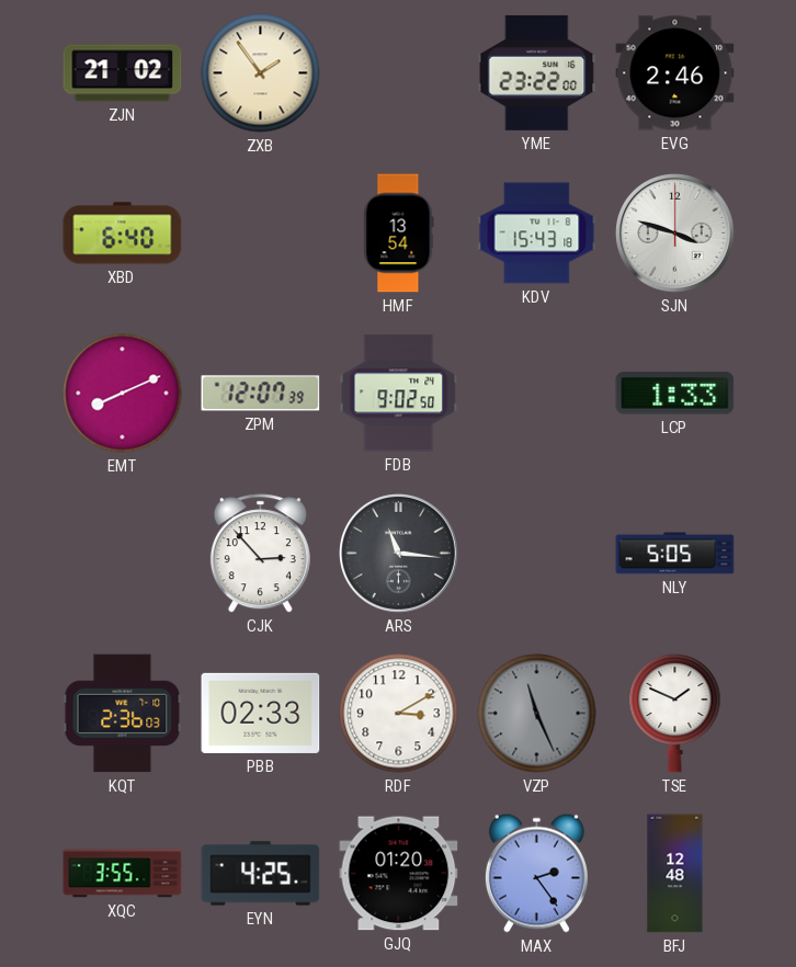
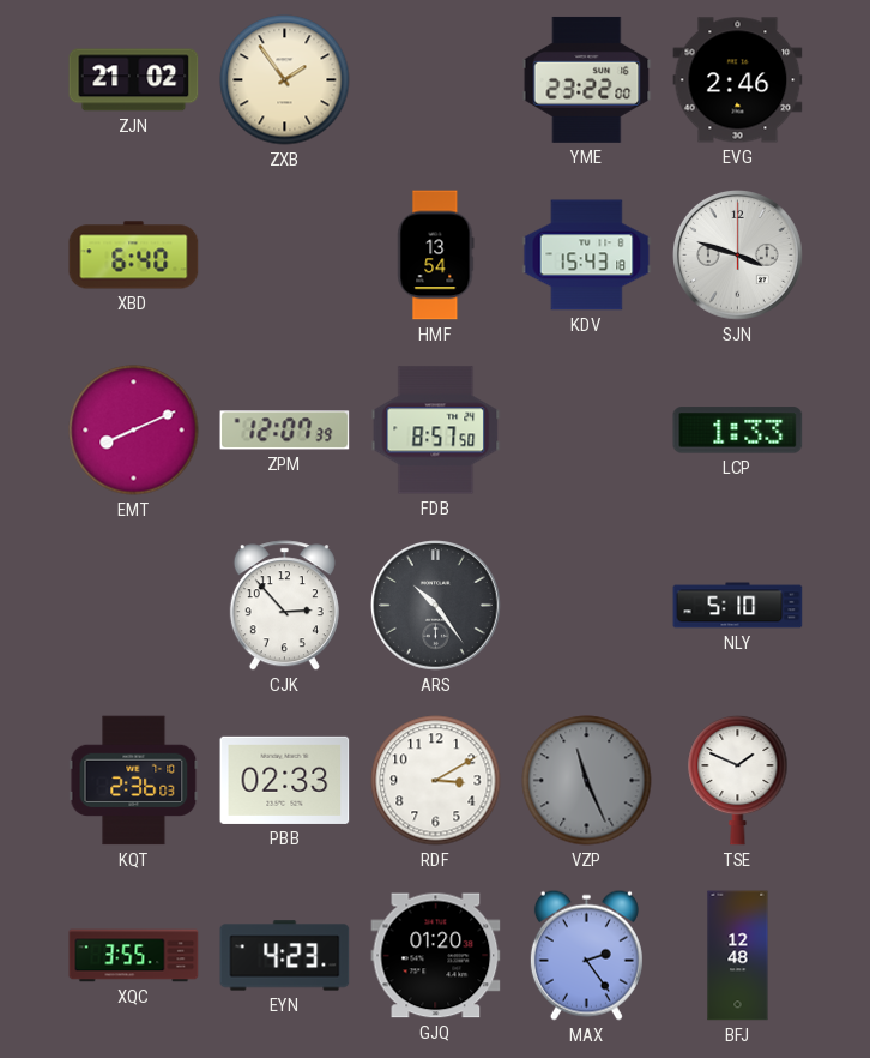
FDB: 9:02 -> 8:57 (436, 431)
ARS: 11:16 -> 10:24 (436, 606)
NLY: 5:05 -> 5:10 (738, 606)
EYN: 4:25 -> 4:23 (285, 956)
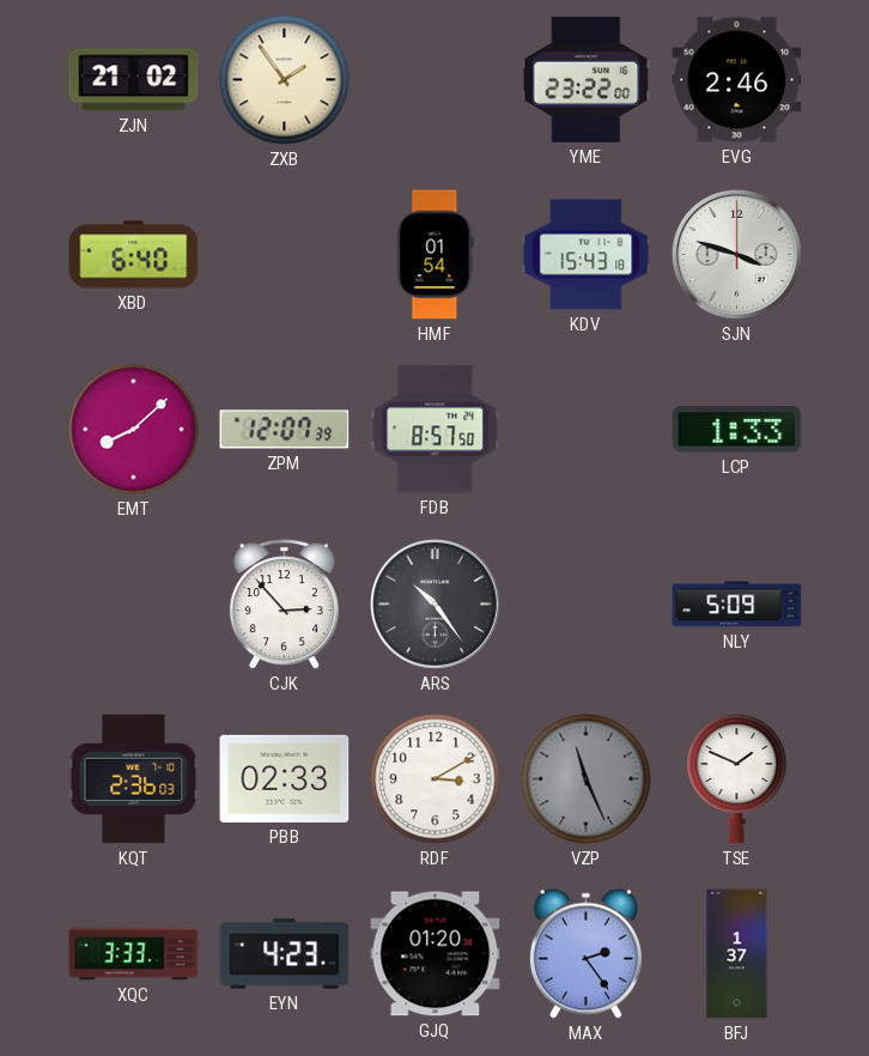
HMF: 13:54 -> 01:54 (436, 255)
EMT: 8:11 -> 8:08 (134, 430)
NLY: 5:10 -> 5:09 (737, 605)
XQC: 3:55 -> 3:33 (134, 954)
BFJ: 12:48 -> 1:37 (737, 954)
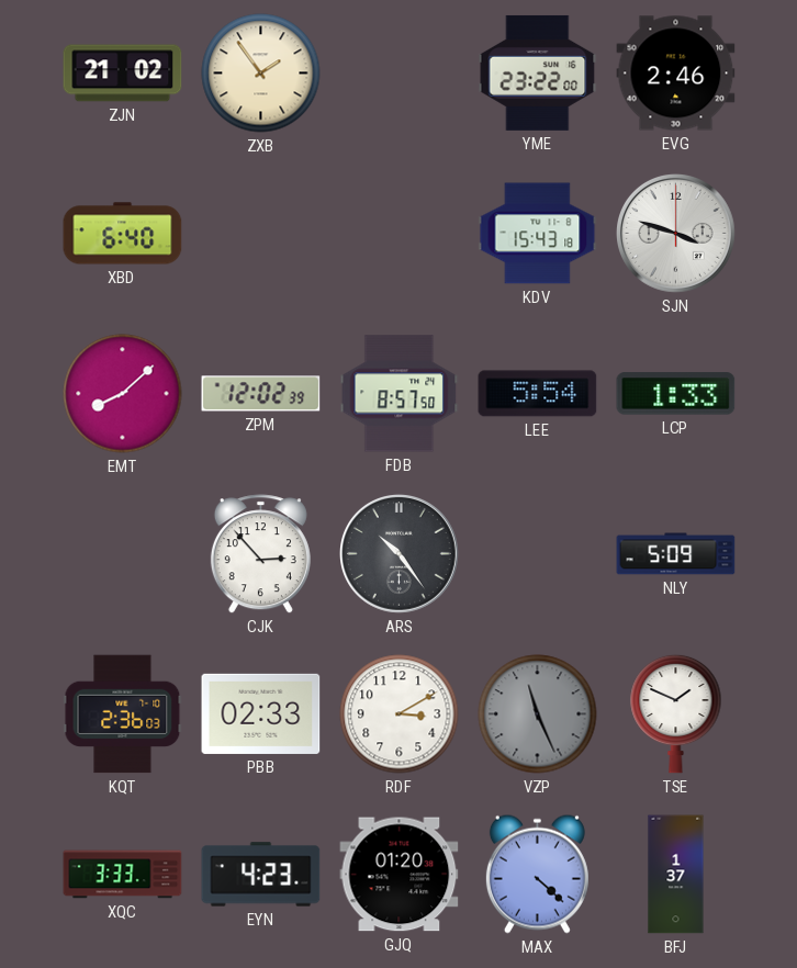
HMF: 01:54 -> none (436, 255)
ZPM: 12:07 -> 12:02 (261, 394)
LEE: none -> 5:54 (538, 394)
MAX: 2:24 -> 4:22 (537, 874)
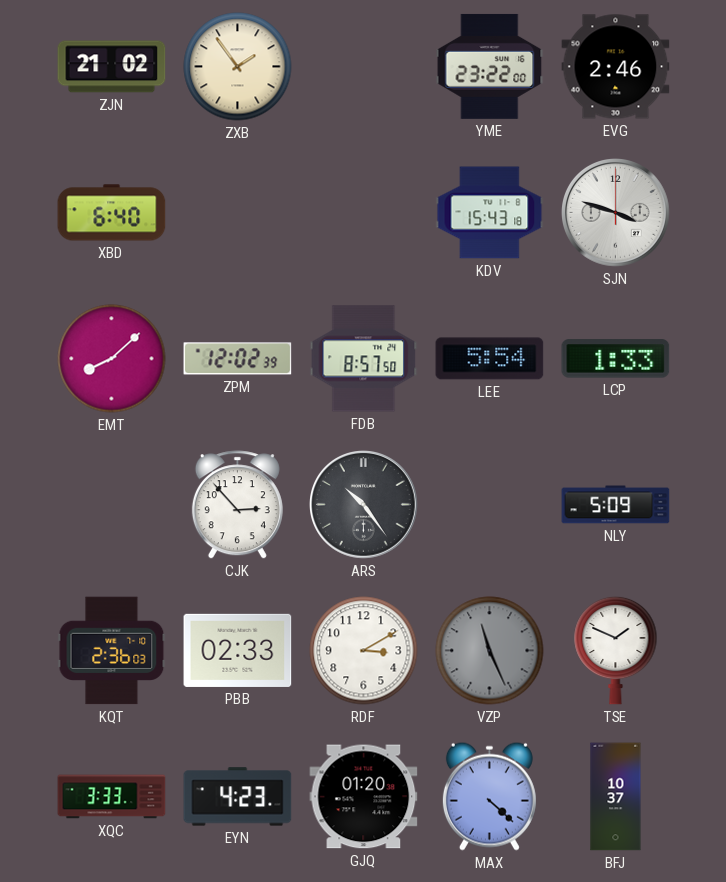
BFJ: 1:37 -> 10:37 (616, 797)
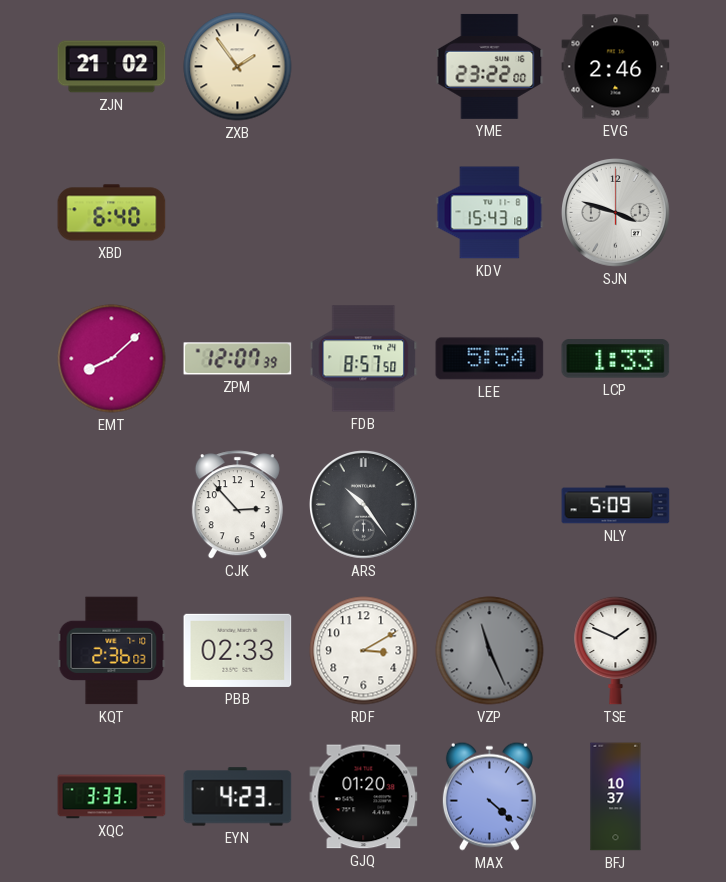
ZPM: 12:02 -> 12:07 (238, 359)
